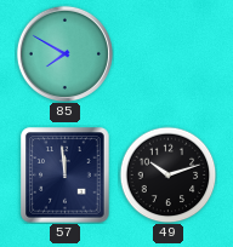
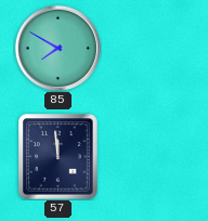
49: 10:12 -> none (167, 174)
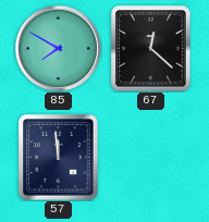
67: none -> 12:22 (151, 49)
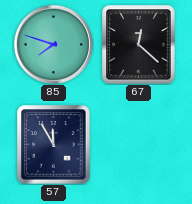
85: 7:50 -> 7:48 (53, 44)
57: 11:59 -> 11:55 (54, 145)
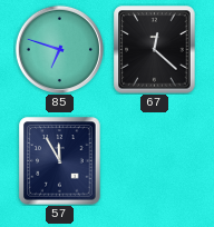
85: 7:48 -> 6:48 (59, 49)
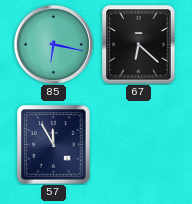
85: 6:48 -> 6:17 (53, 44)
67: 12:22 -> 6:22 (139, 45)
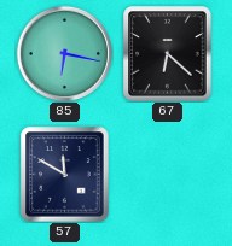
57: 11:55 -> 11:50 (65, 175)
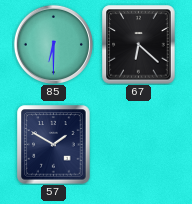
85: 6:17 -> 6:30 (53, 44)
57: 11:50 -> 1:50 (54, 145)
